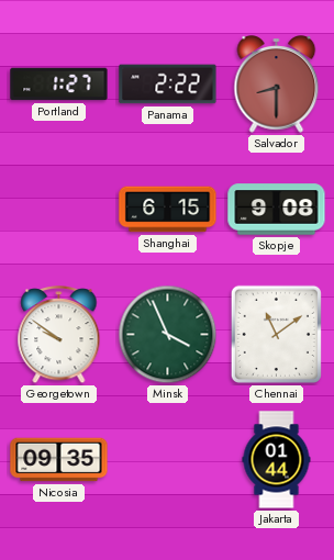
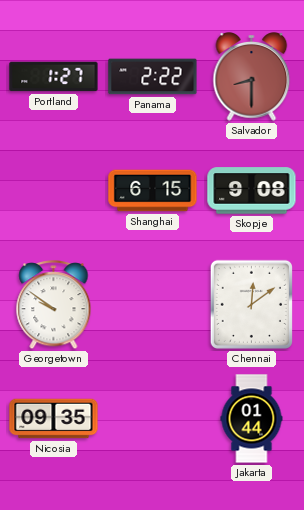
Minsk: 3:56 -> none (168, 335)
Chennai: 11:09 -> 12:09 (251, 304)
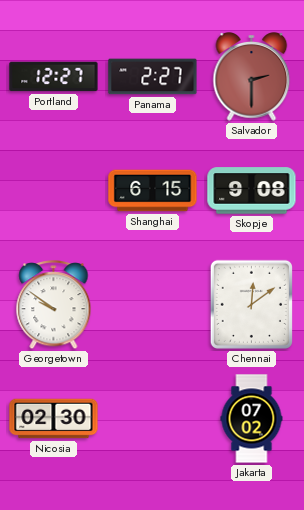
Portland: 1:27 -> 12:27 (54, 77)
Panama: 2:22 -> 2:27 (153, 77)
Salvador: 8:30 -> 2:30 (252, 77)
Nicosia: 09:35 -> 02:30 (54, 419)
Jakarta: 01:44 -> 07:02 (252, 419)
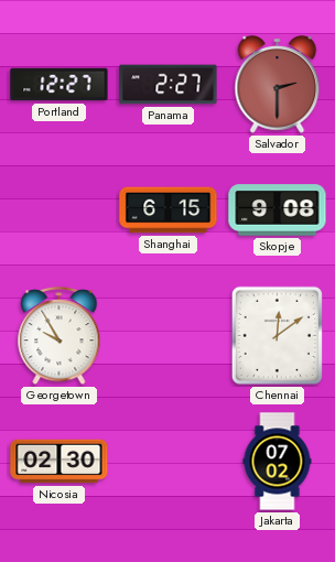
Georgetown: 9:51 -> 9:55 (60, 336)
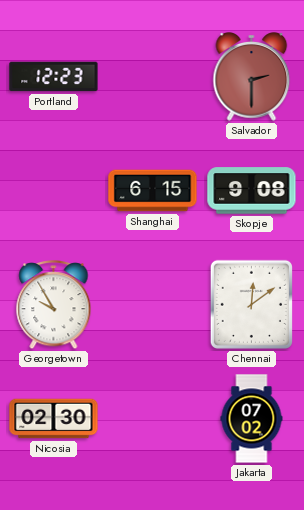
Portland: 12:27 -> 12:23 (54, 77)
Panama: 2:27 -> none (169, 85)
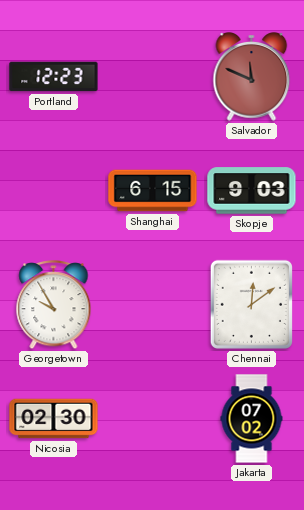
Salvador: 2:30 -> 11:49 (252, 77)
Skopje: 9:08 -> 9:03 (252, 191)
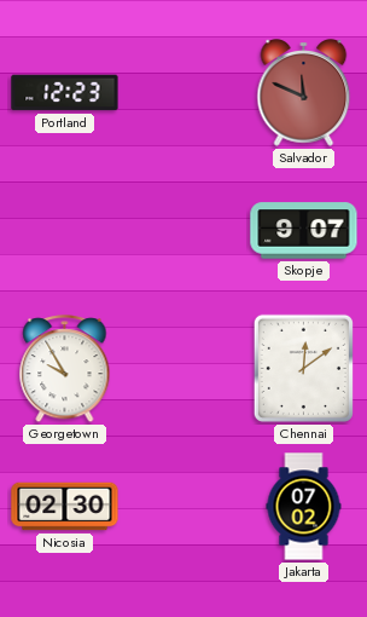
Shanghai: 6:15 -> none (153, 191)
Skopje: 9:03 -> 9:07 (304, 231)
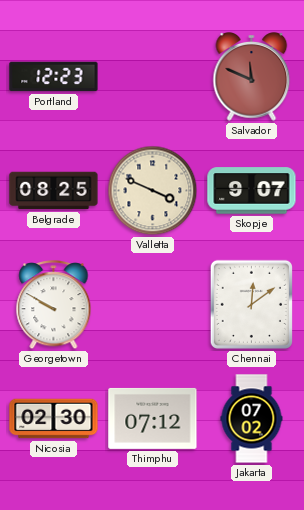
Belgrade: none -> 08:25 (54, 191)
Valletta: none -> 3:49 (153, 191)
Georgetown: 9:55 -> 9:50 (54, 305)
Thimphu: none -> 07:12 (153, 418)
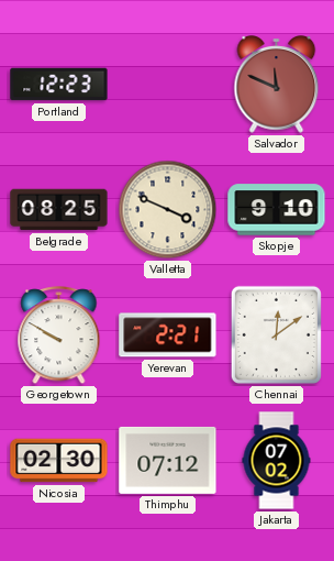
Skopje: 9:07 -> 9:10 (277, 210)
Yerevan: none -> 2:21 (168, 335)
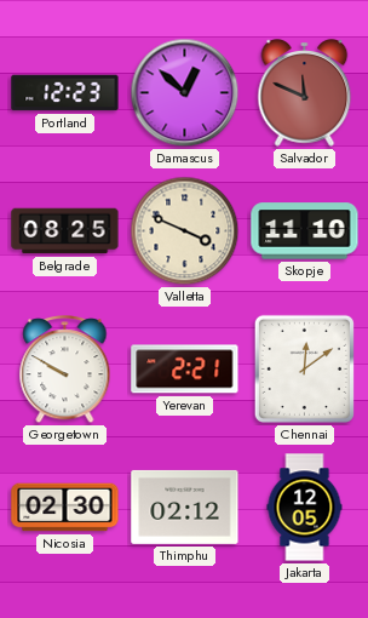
Damascus: none -> 12:52 (185, 93)
Skopje: 9:10 -> 11:10 (305, 231)
Thimphu: 07:12 -> 02:12 (185, 507)
Jakarta: 07:02 -> 12:05 (305, 508)
